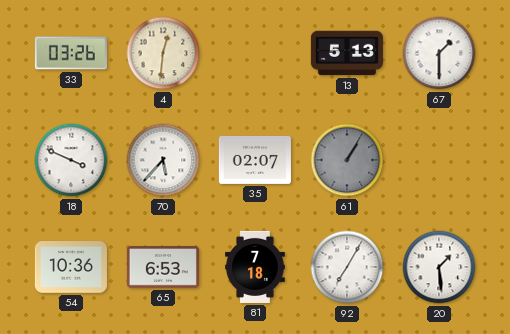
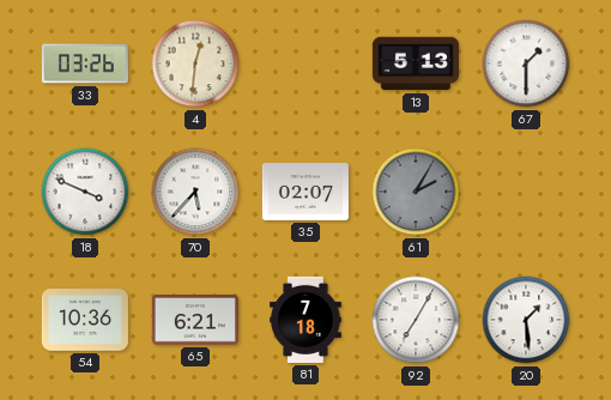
61: 1:05 -> 2:05 (416, 192)
65: 6:53 -> 6:21 (195, 320)
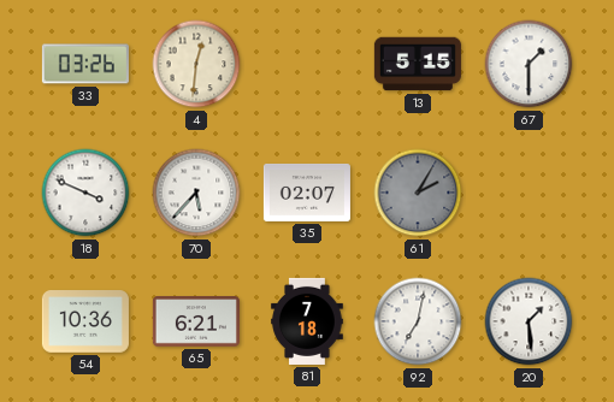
13: 5:13 -> 5:15 (418, 64)
92: 7:05 -> 7:02 (418, 321)
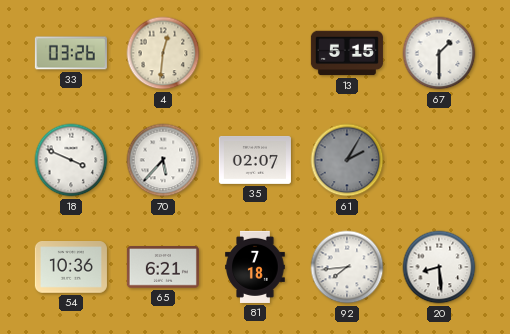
92: 7:02 -> 7:44 (347, 267)
20: 1:29 -> 8:29 (439, 267)
